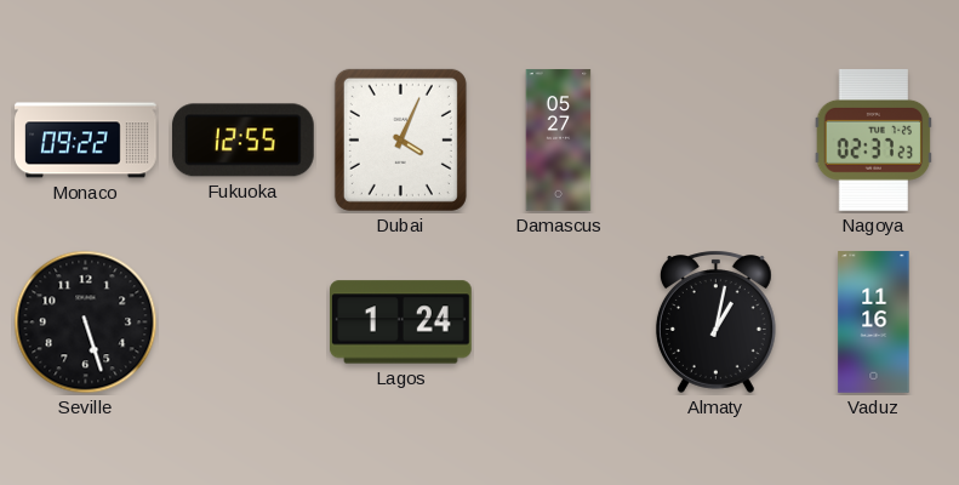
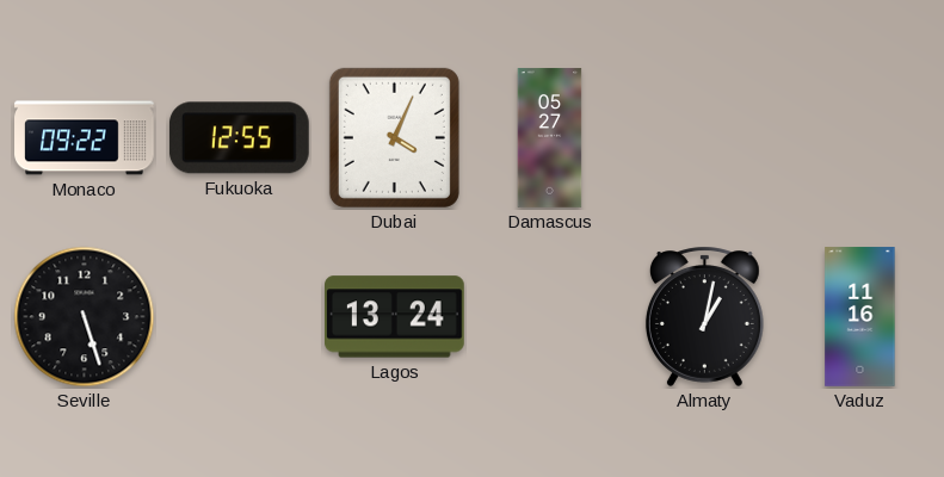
Nagoya: 02:37 -> none (874, 139)
Lagos: 1:24 -> 13:24 (395, 317)
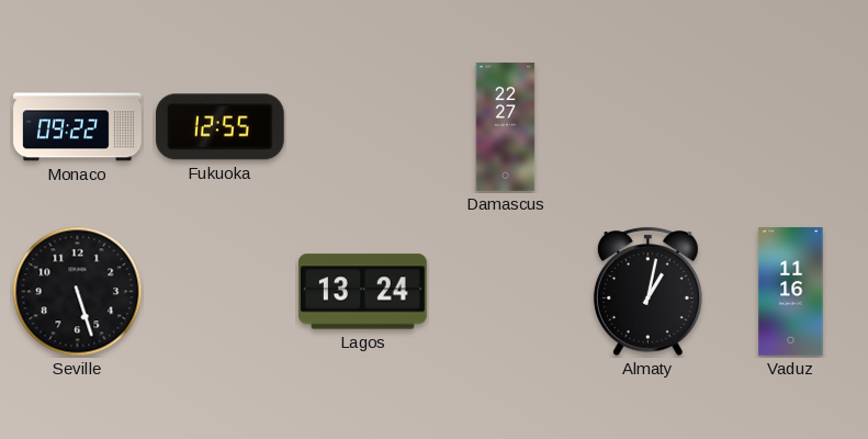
Dubai: 4:04 -> none (394, 137)
Damascus: 05:27 -> 22:27 (506, 127)
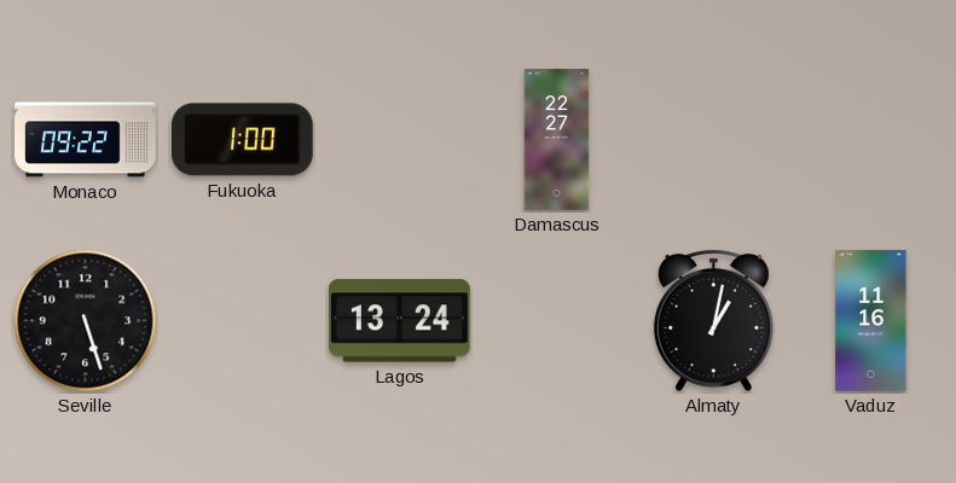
Fukuoka: 12:55 -> 1:00 (242, 140)
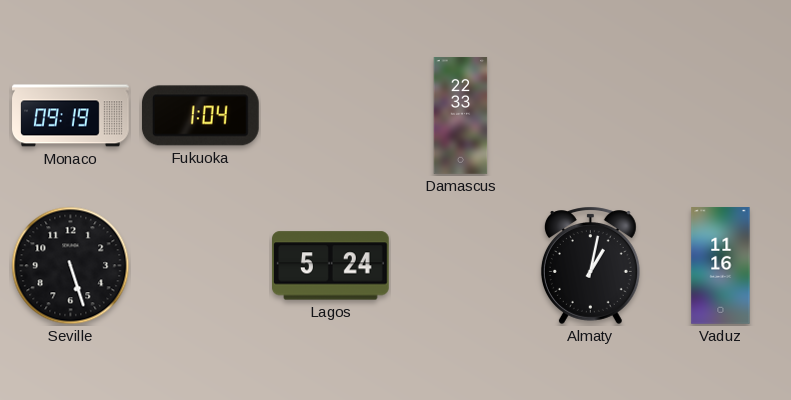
Monaco: 09:22 -> 09:19 (71, 116)
Fukuoka: 1:00 -> 1:04 (200, 116)
Damascus: 22:27 -> 22:33 (461, 116)
Lagos: 13:24 -> 5:24 (331, 266)
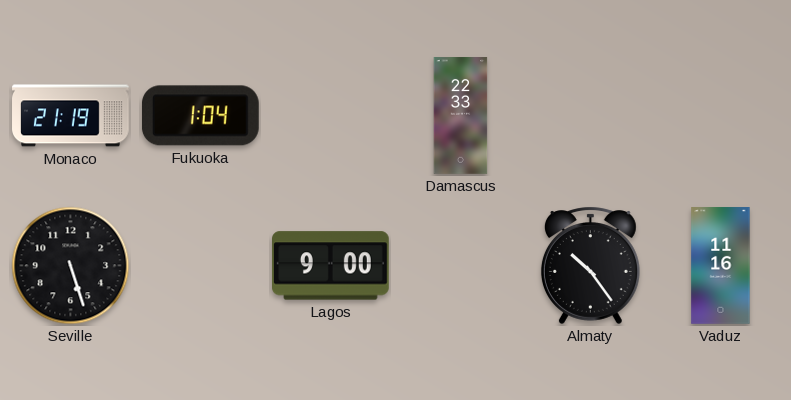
Monaco: 09:19 -> 21:19 (71, 116)
Lagos: 5:24 -> 9:00 (331, 266)
Almaty: 1:02 -> 10:24 (590, 265)
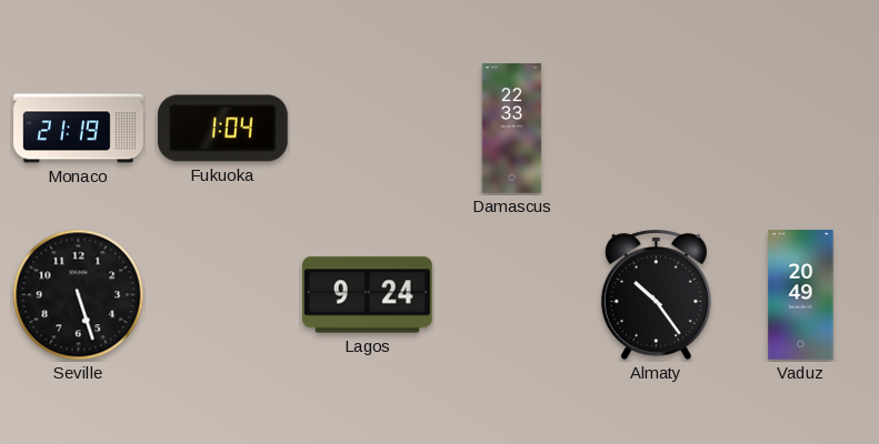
Lagos: 9:00 -> 9:24 (368, 295)
Vaduz: 11:16 -> 20:49 (801, 295)
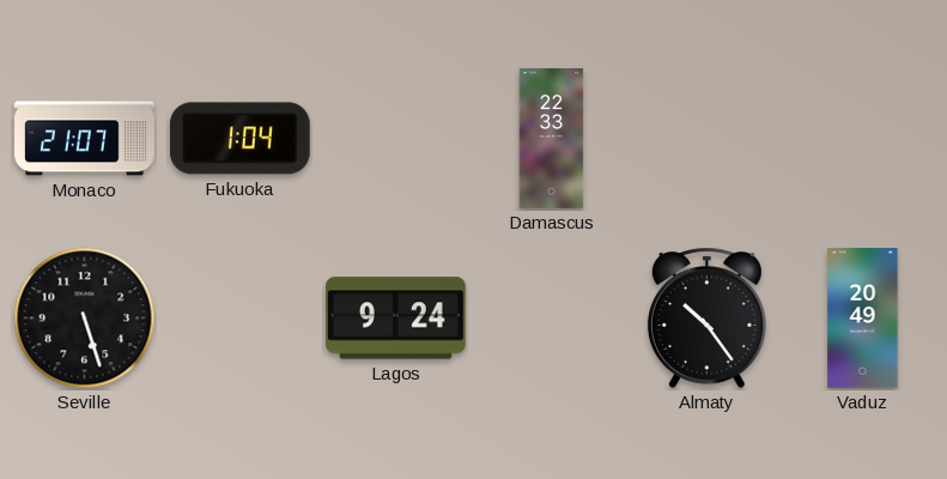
Monaco: 21:19 -> 21:07 (85, 139)
